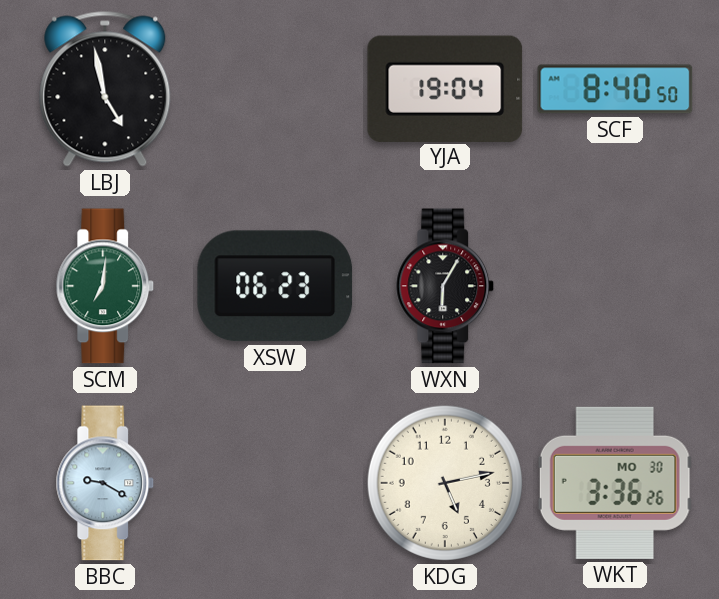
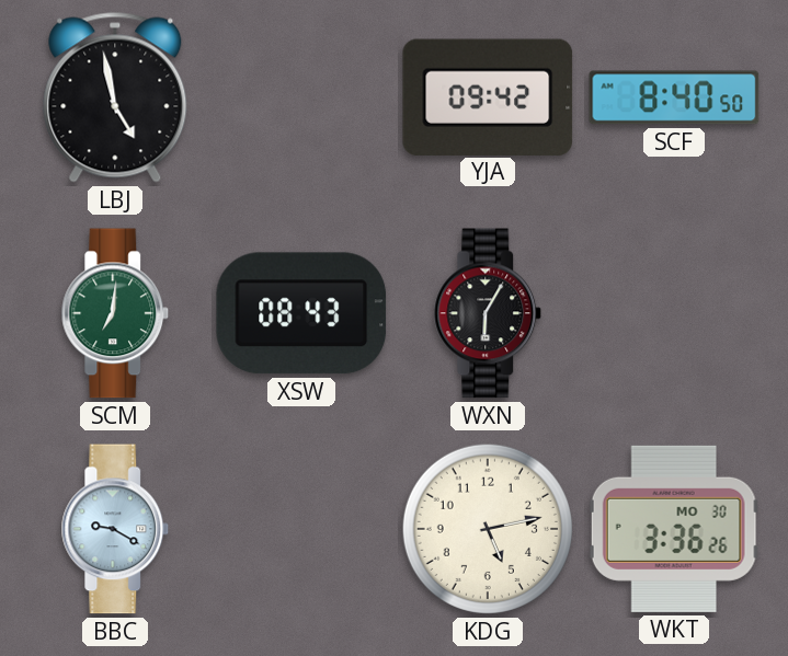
YJA: 19:04 -> 09:42 (488, 96)
XSW: 06:23 -> 08:43 (301, 313)
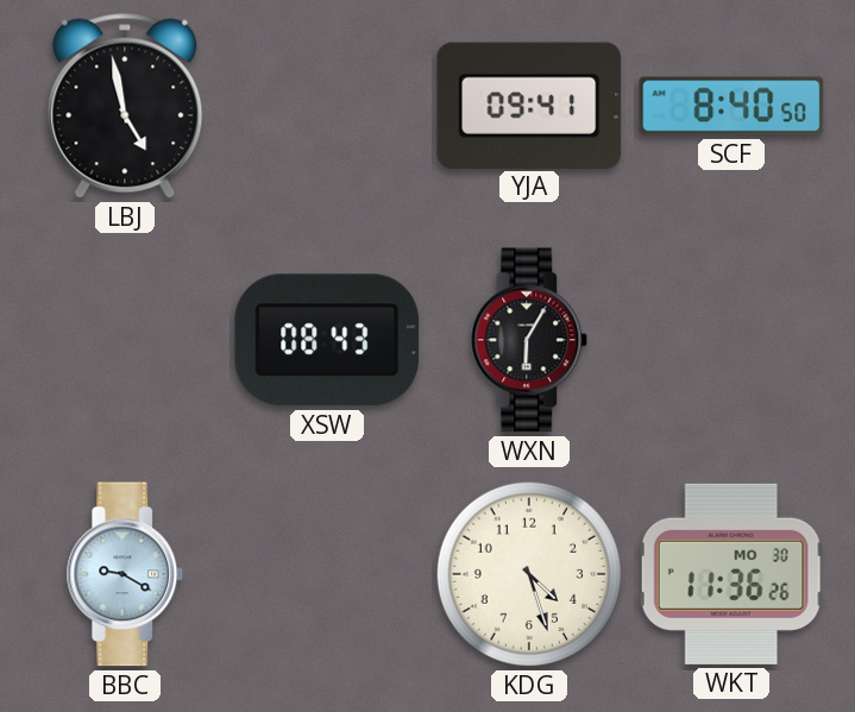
YJA: 09:42 -> 09:41 (529, 105)
SCM: 7:01 -> none (115, 313)
KDG: 5:13 -> 4:27 (529, 574)
WKT: 3:36 -> 11:36 (731, 574)
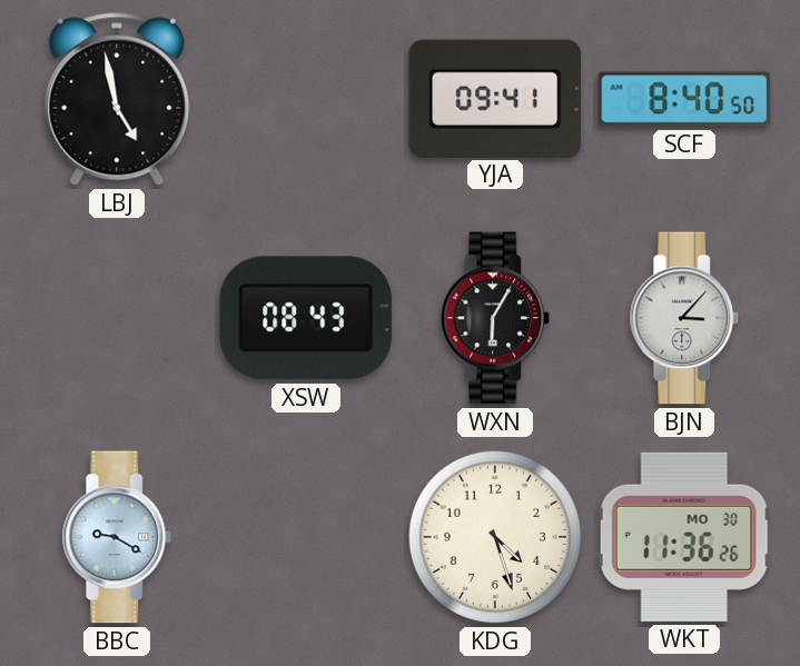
BJN: none -> 3:07 (684, 318)
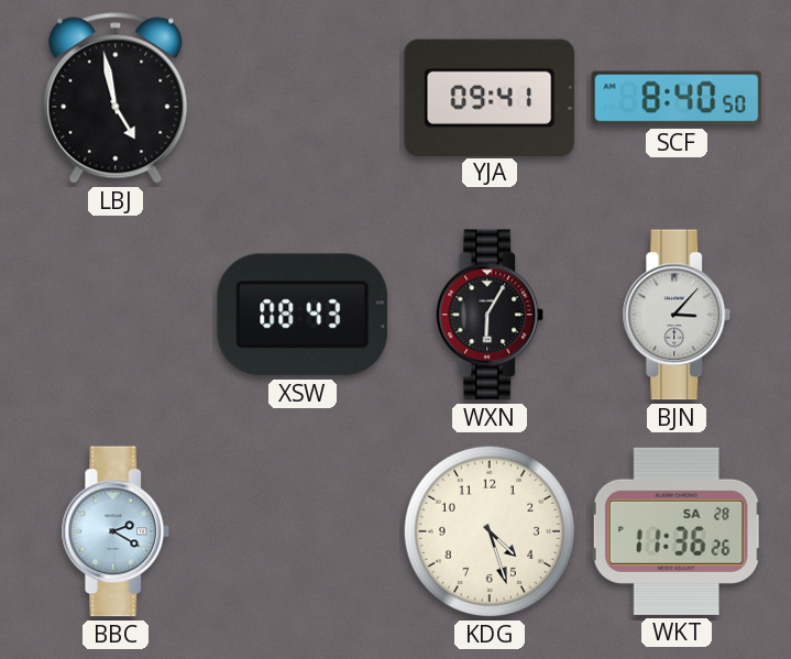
BBC: 9:20 -> 2:20 (116, 531)
WKT date: MO 30 -> SA 28 (677, 531)
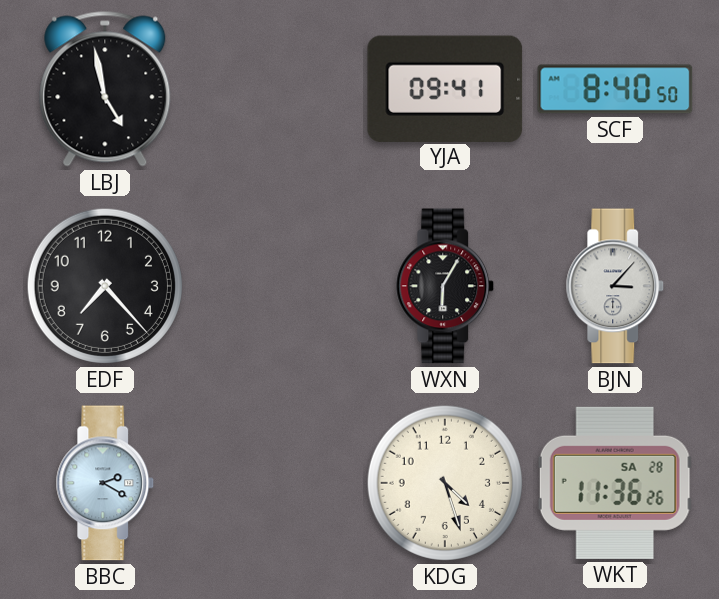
EDF: none -> 7:23 (105, 286)
XSW: 08:43 -> none (303, 315)
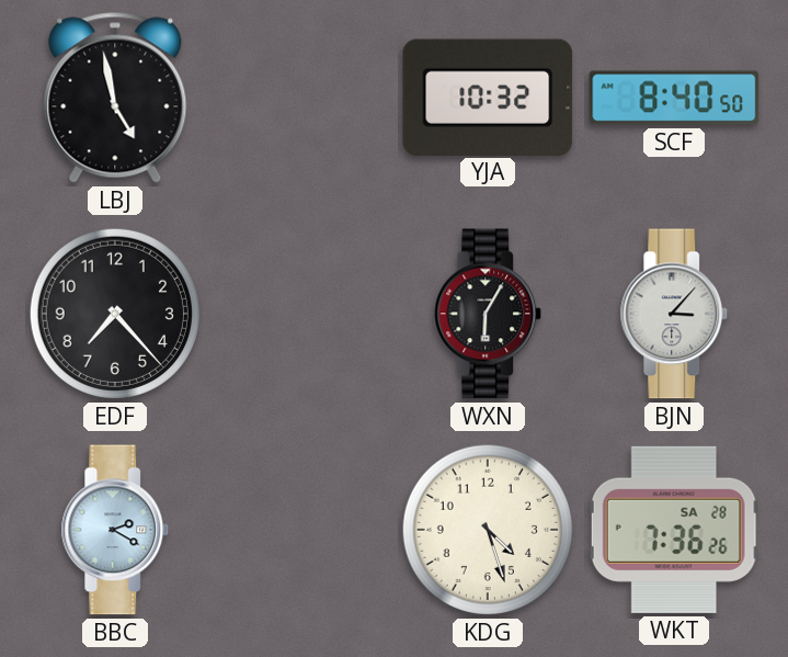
YJA: 09:41 -> 10:32 (488, 97)
WKT: 11:36 -> 7:36 (674, 530)
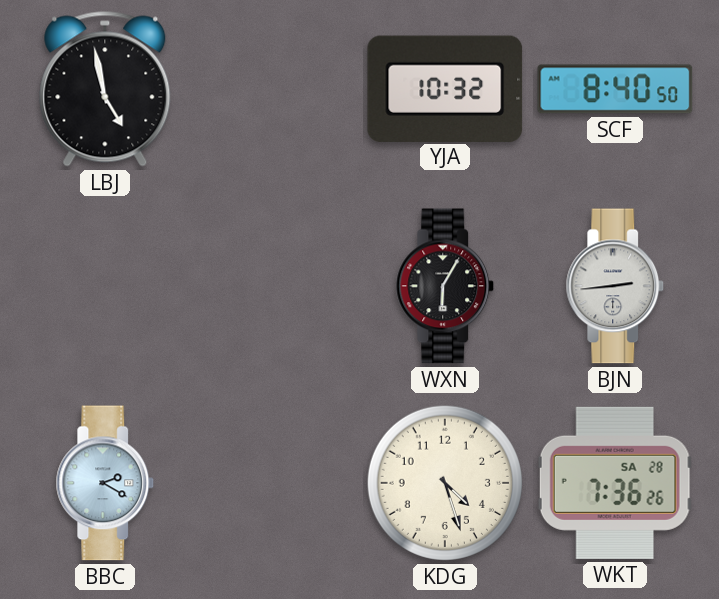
EDF: 7:23 -> none (115, 314)
BJN: 3:07 -> 2:44 (615, 286)
